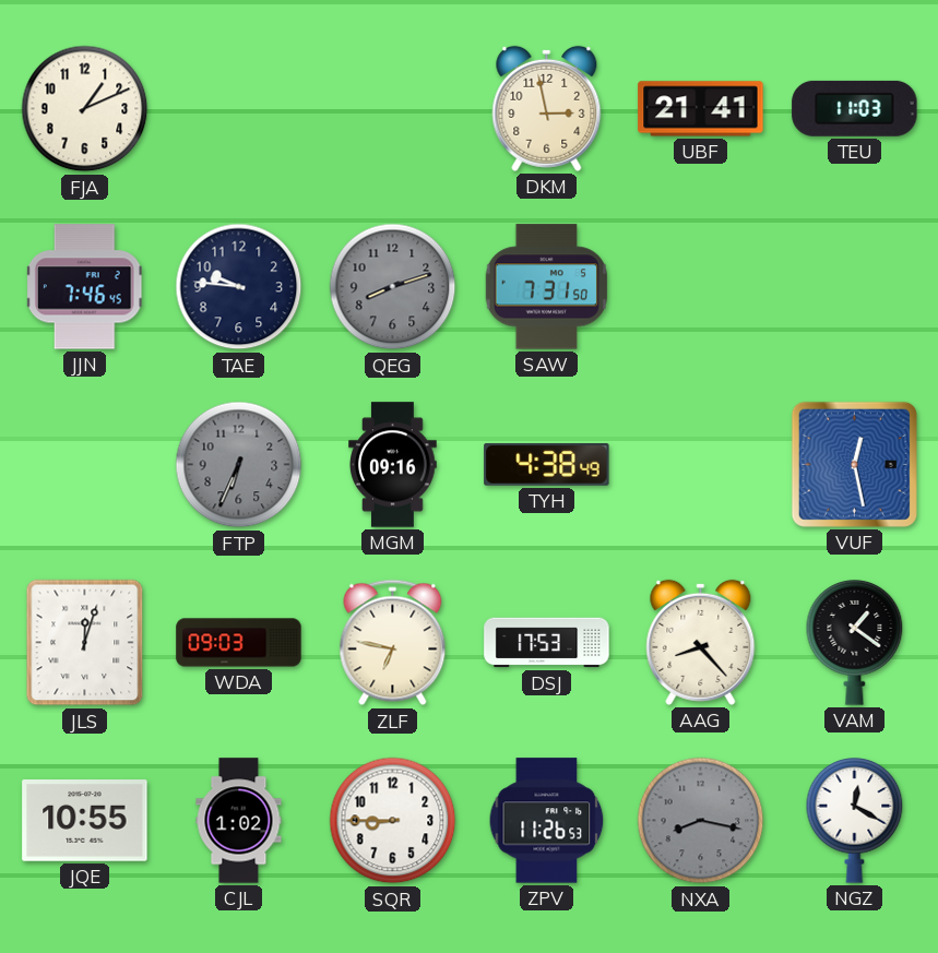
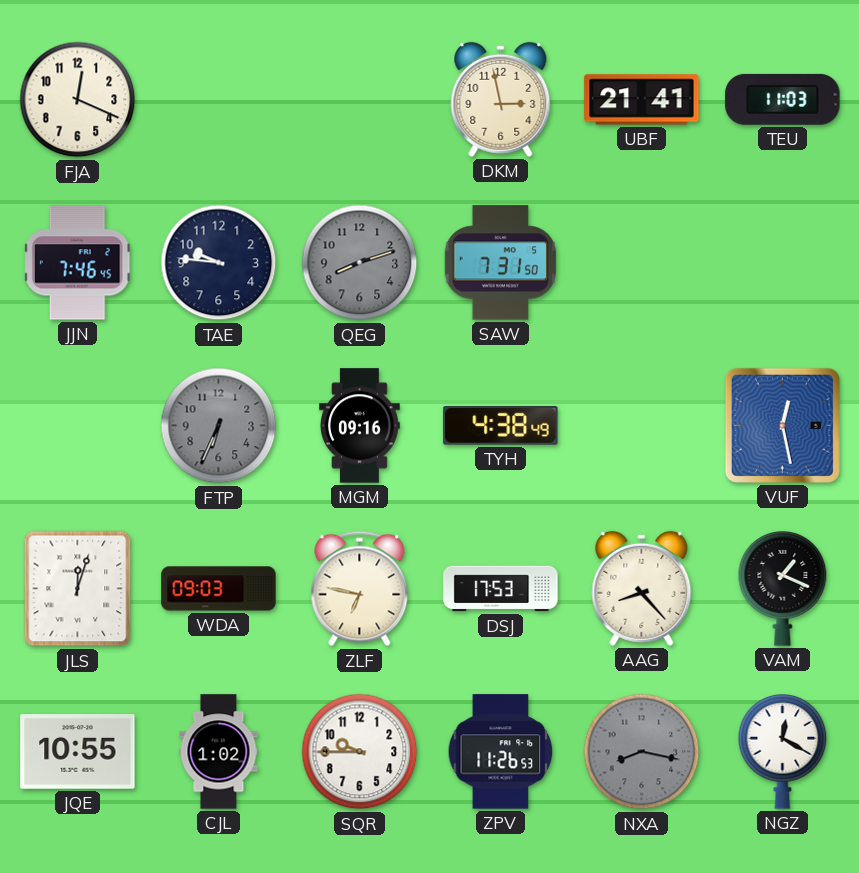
FJA: 1:11 -> 12:19 (78, 100)
VAM: 1:21 -> 1:19 (783, 589)
SQR: 8:45 -> 9:45 (360, 752)
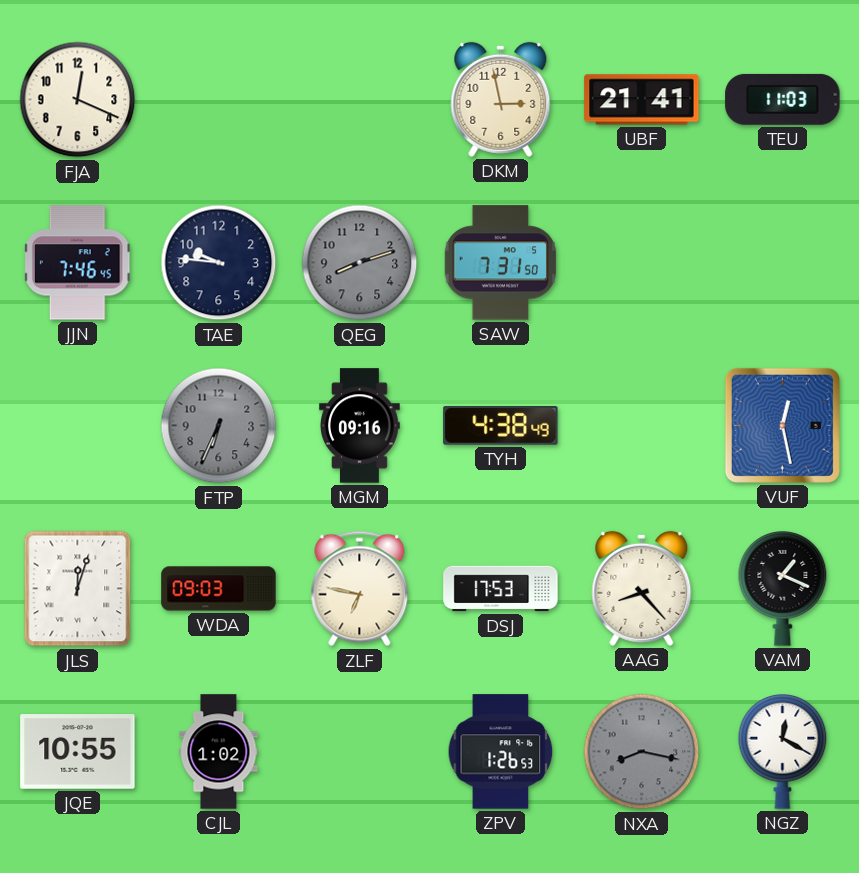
SQR: 9:45 -> none (360, 752)
ZPV: 11:26 -> 1:26 (501, 752)
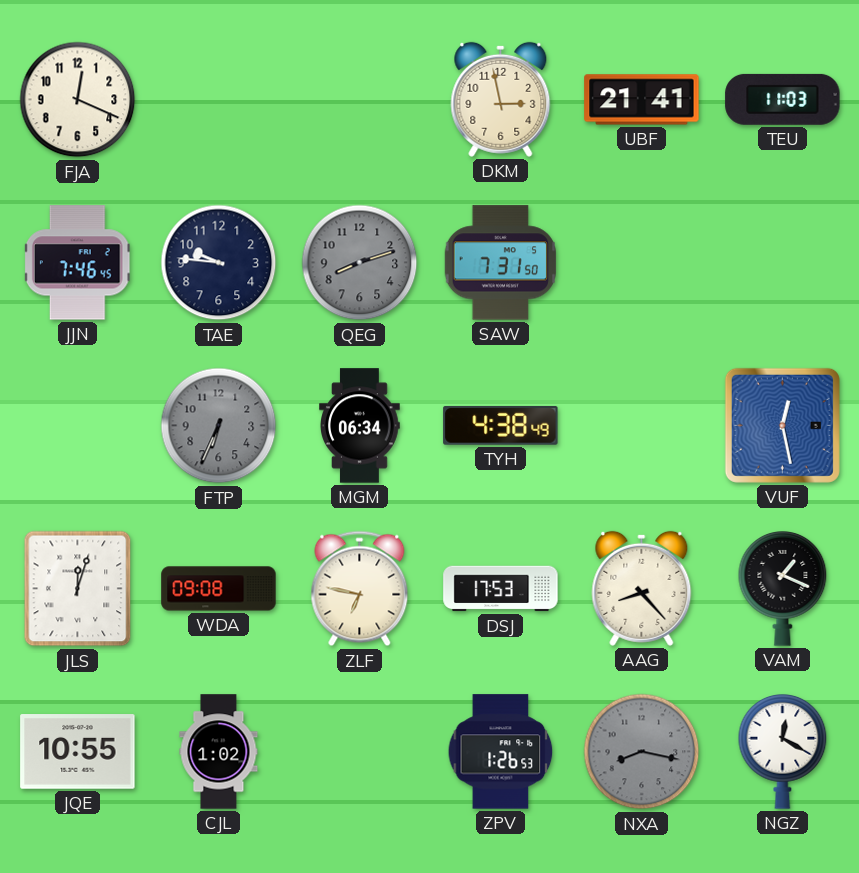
MGM: 09:16 -> 06:34 (360, 426)
WDA: 09:03 -> 09:08 (219, 589)
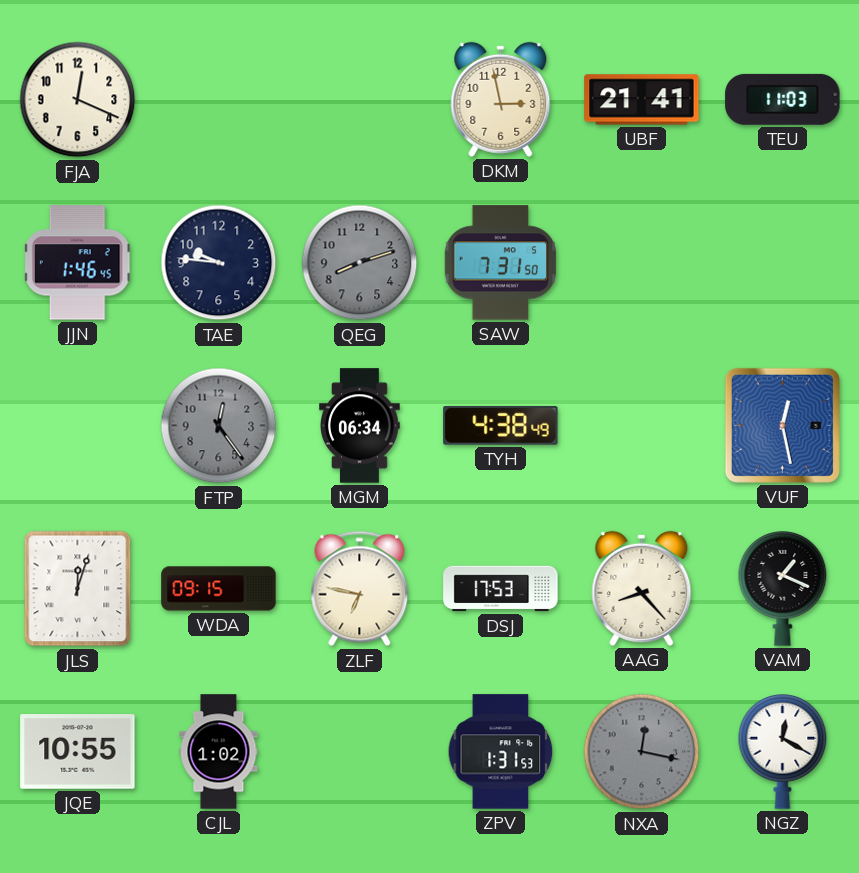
JJN: 7:46 -> 1:46 (77, 263)
FTP: 6:34 -> 12:24 (219, 426)
WDA: 09:08 -> 09:15 (219, 589)
ZPV: 1:26 -> 1:31 (501, 752)
NXA: 8:17 -> 12:17 (642, 752)
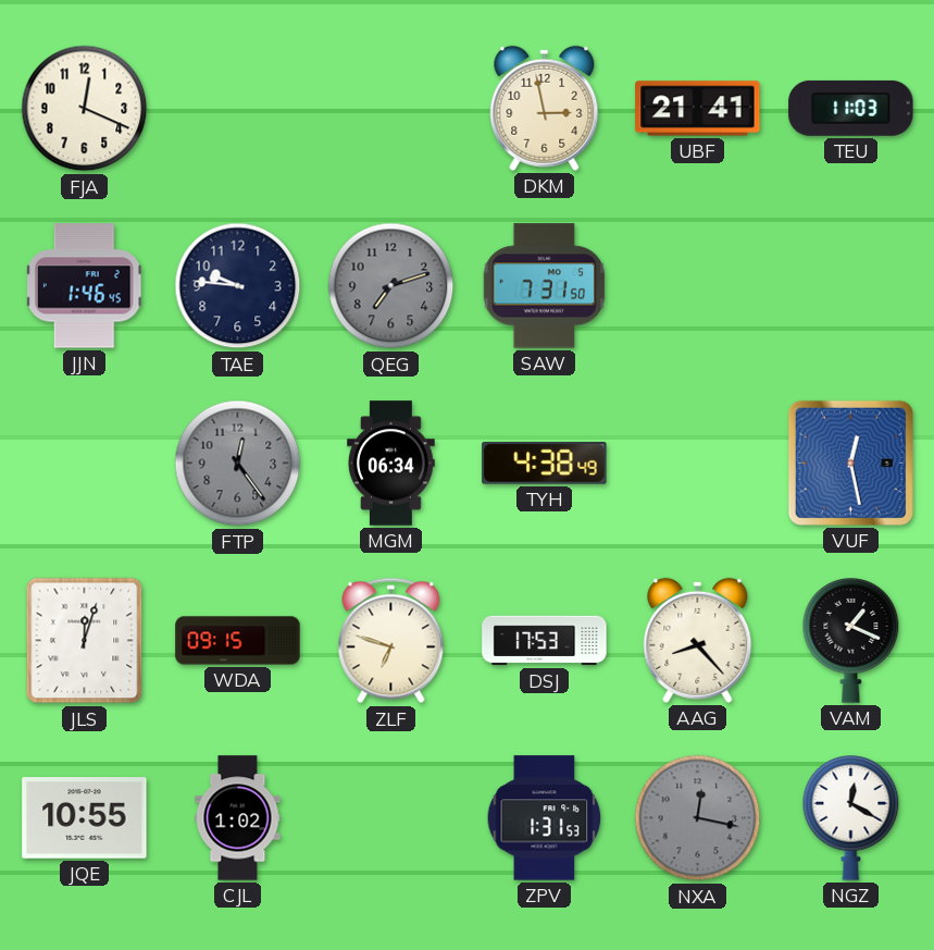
QEG: 8:12 -> 7:12 (391, 286)
ZLF: 6:47 -> 6:48 (391, 641)
